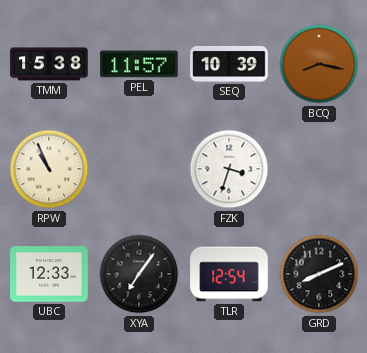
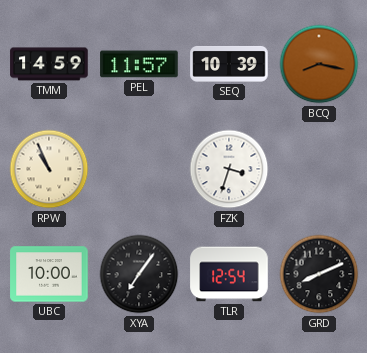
TMM: 15:38 -> 14:59 (49, 64)
UBC: 12:33 -> 10:00 (49, 274)
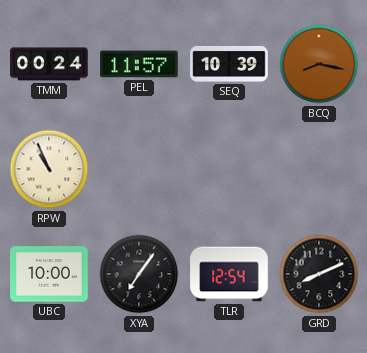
TMM: 14:59 -> 00:24 (49, 64)
FZK: 3:33 -> none (229, 169)
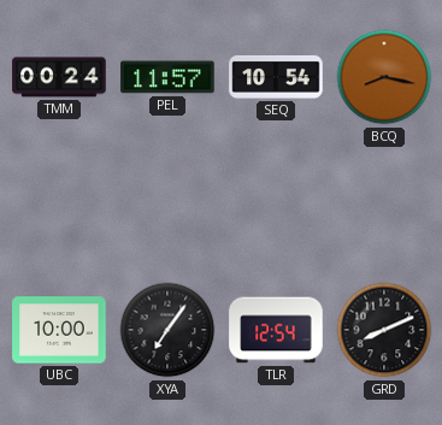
SEQ: 10:39 -> 10:54 (276, 77)
RPW: 10:56 -> none (49, 169)
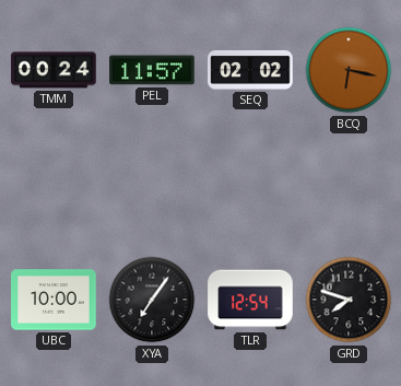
SEQ: 10:54 -> 02:02 (250, 70)
BCQ: 8:17 -> 6:17 (349, 70)
GRD: 8:11 -> 7:48 (349, 300)
